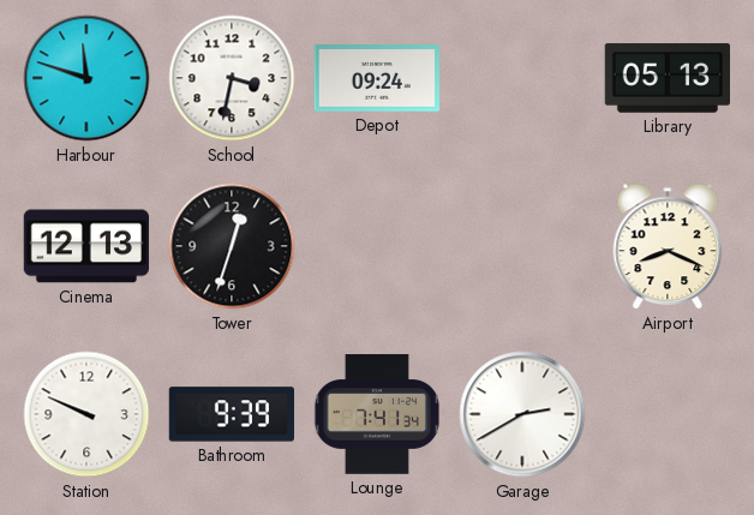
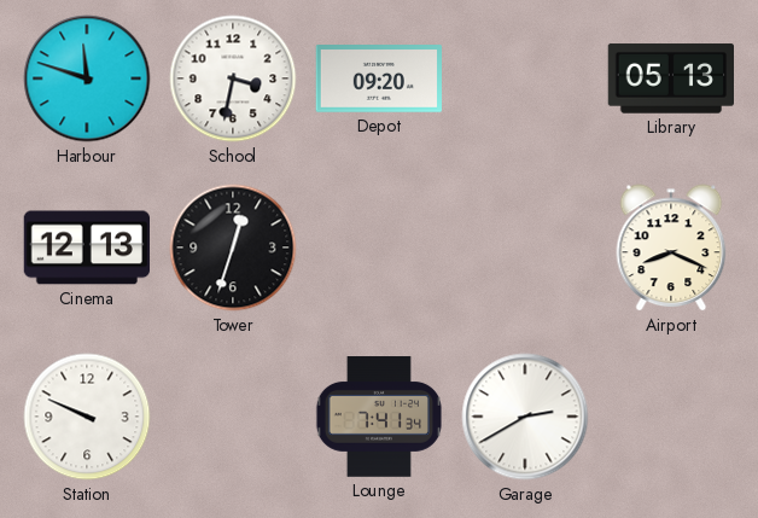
Depot: 09:24 -> 09:20 (378, 80)
Bathroom: 9:39 -> none (231, 414)
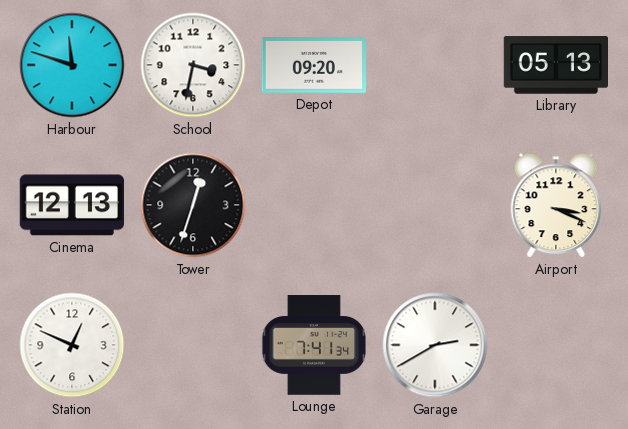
Airport: 8:19 -> 3:19 (556, 205)
Station: 9:49 -> 12:49 (72, 345)
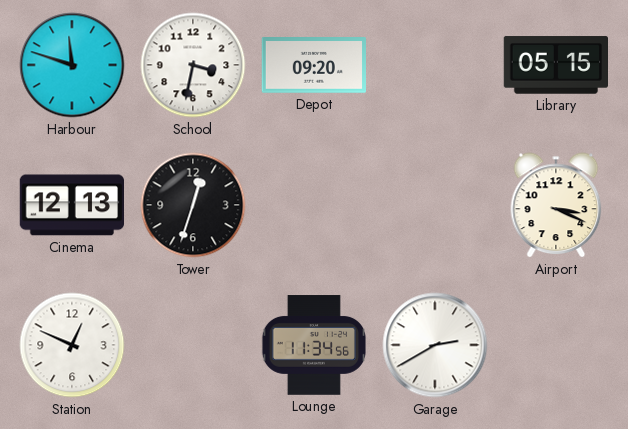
Library: 05:13 -> 05:15 (555, 65)
Lounge: 7:41 -> 11:34 (313, 345)
